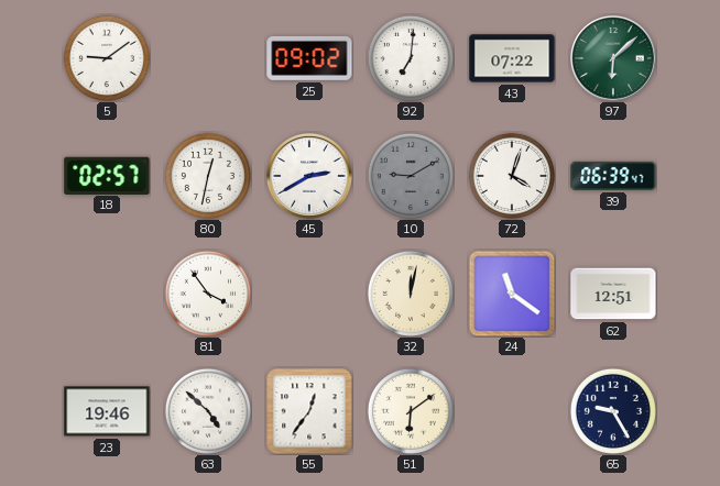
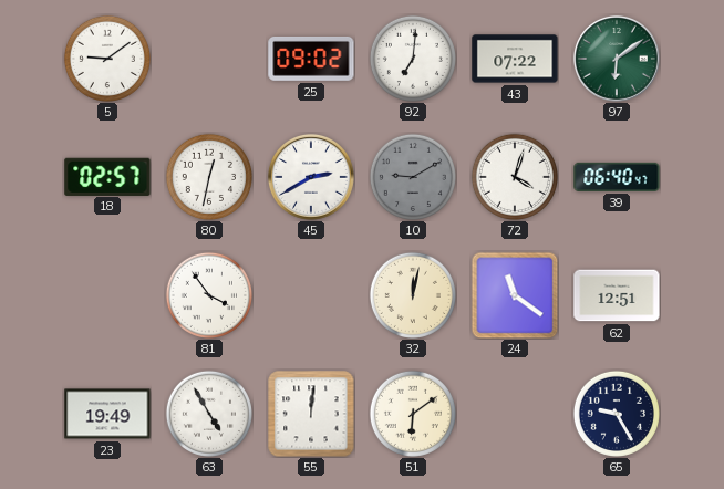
97: 6:08 -> 6:09 (617, 59)
39: 06:39 -> 06:40 (617, 177)
23: 19:46 -> 19:49 (107, 414)
63: 4:52 -> 4:55 (209, 414)
55: 12:36 -> 12:01 (311, 414)
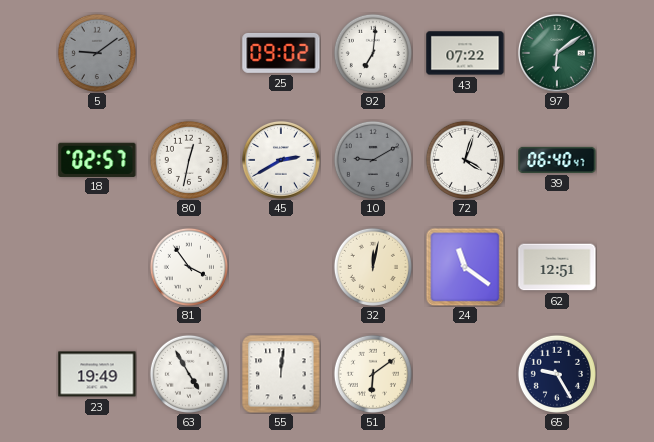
5 dial: white -> grey (97, 53)
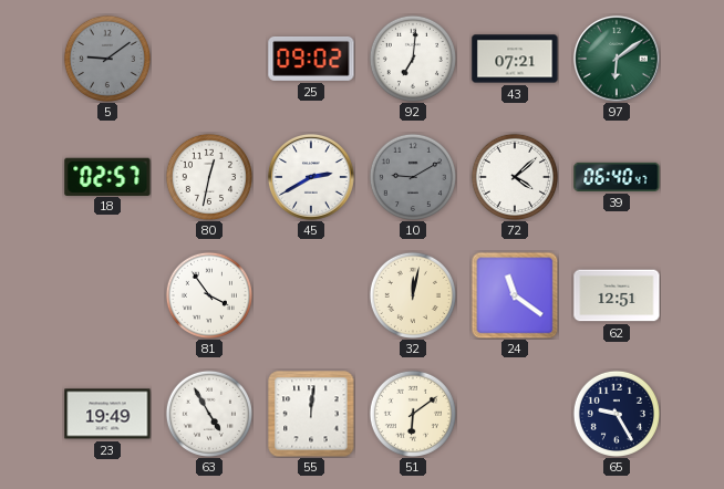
43: 07:22 -> 07:21 (515, 59)
72: 4:03 -> 4:08 (515, 177)
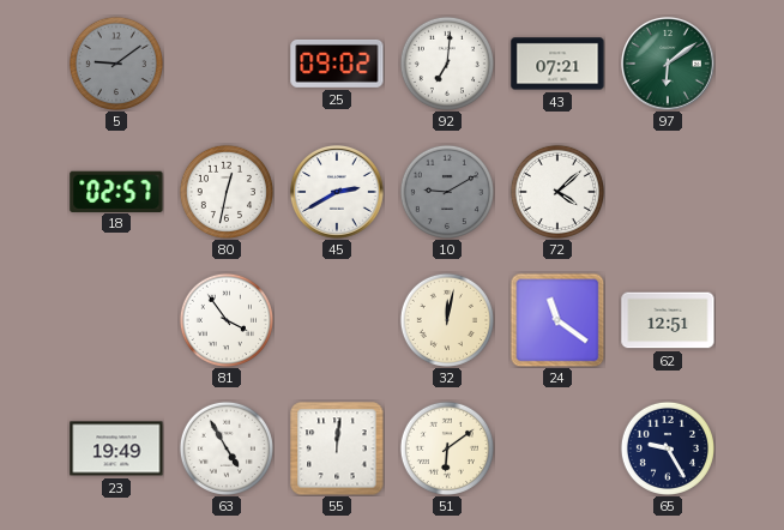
39: 06:40 -> none (617, 177)
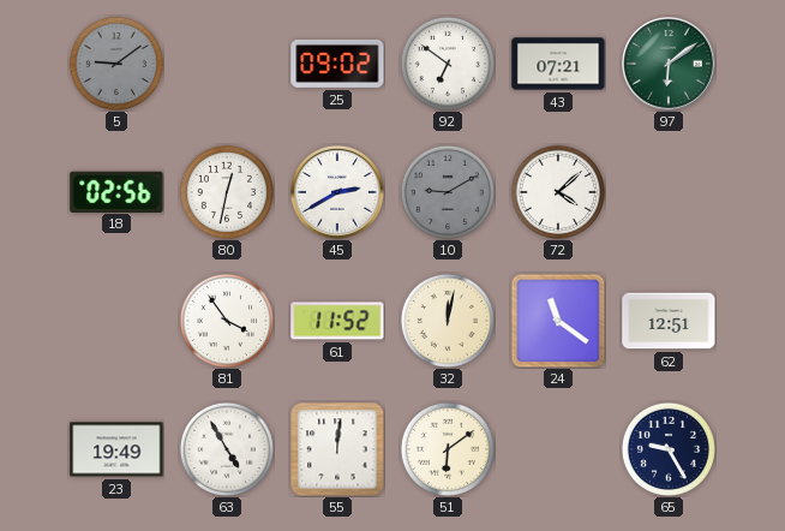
92: 7:01 -> 6:51 (448, 64)
18: 02:57 -> 02:56 (116, 191)
61: none -> 11:52 (337, 321)
